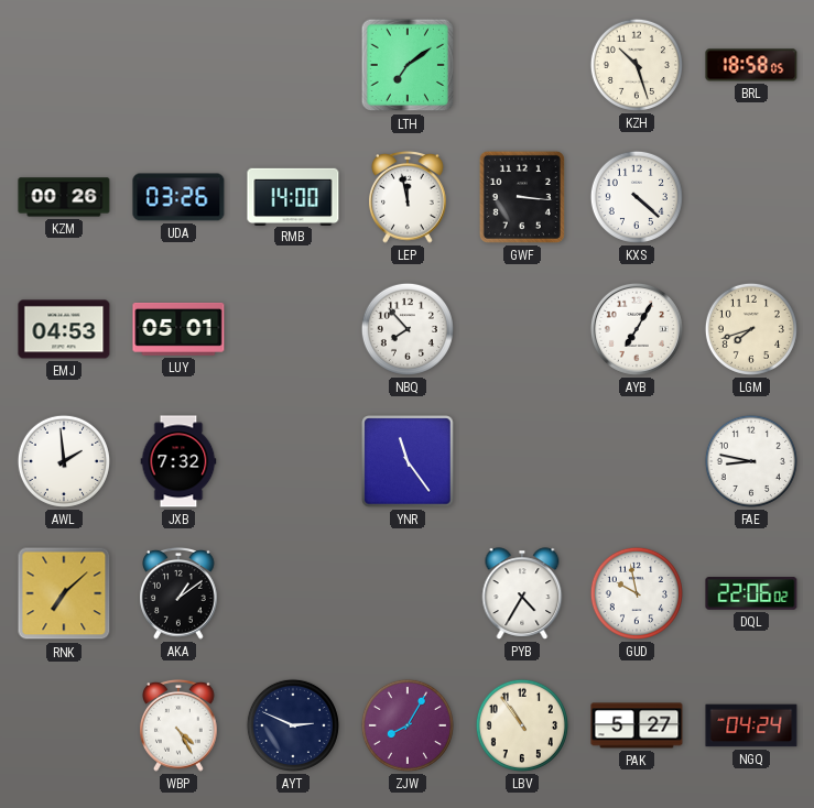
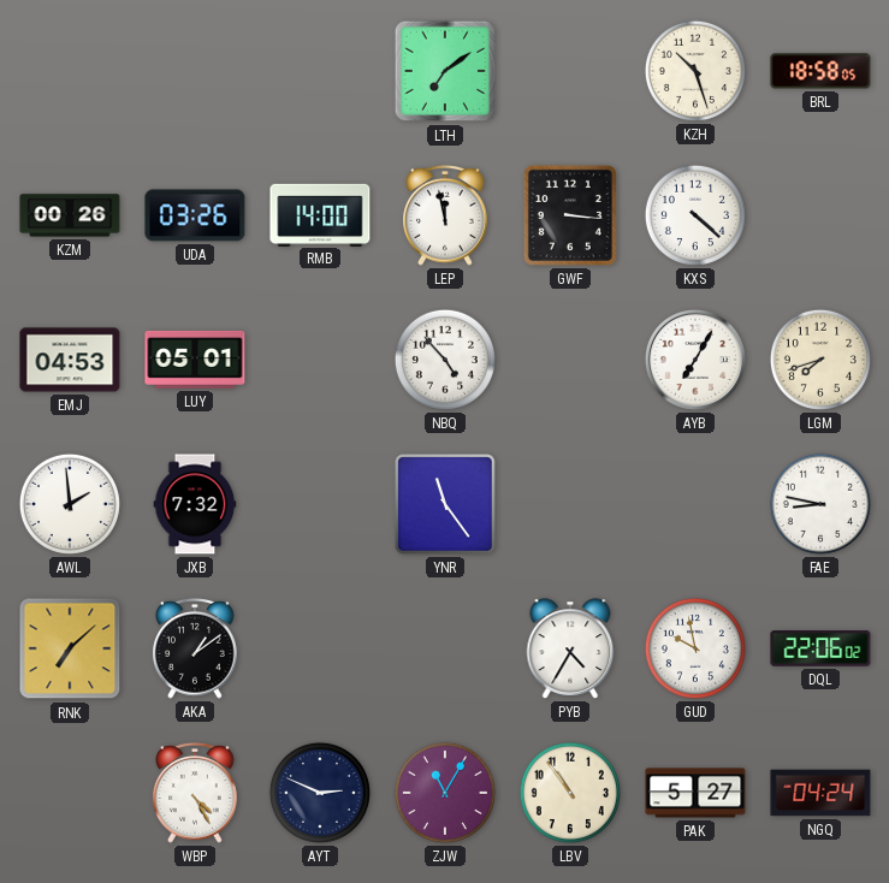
NBQ: 7:53 -> 4:53 (445, 360)
ZJW: 8:05 -> 11:05 (445, 793)
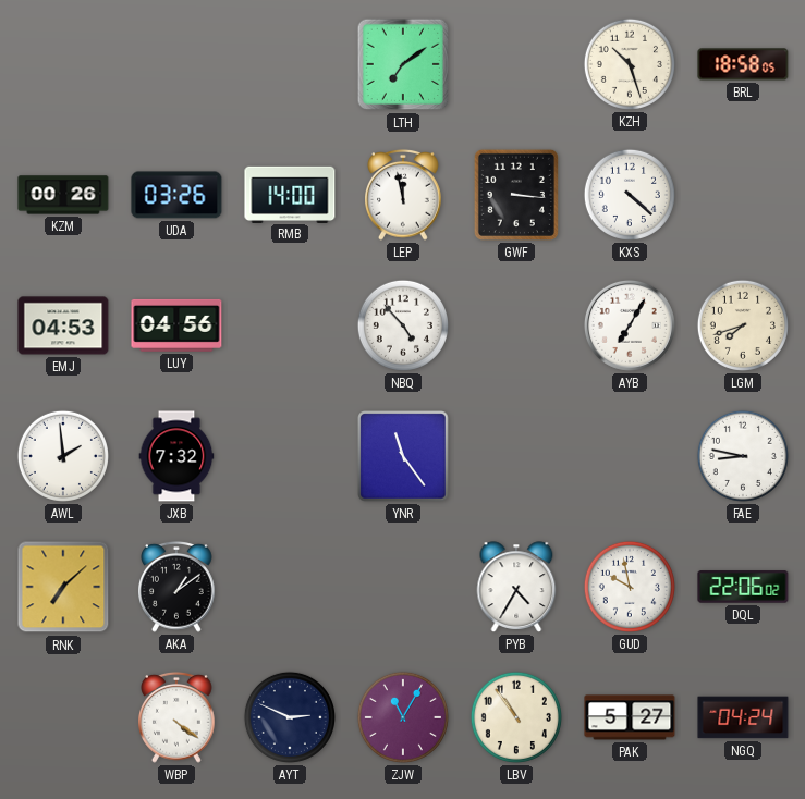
LUY: 05:01 -> 04:56 (176, 325)
WBP: 4:25 -> 4:21 (176, 717)
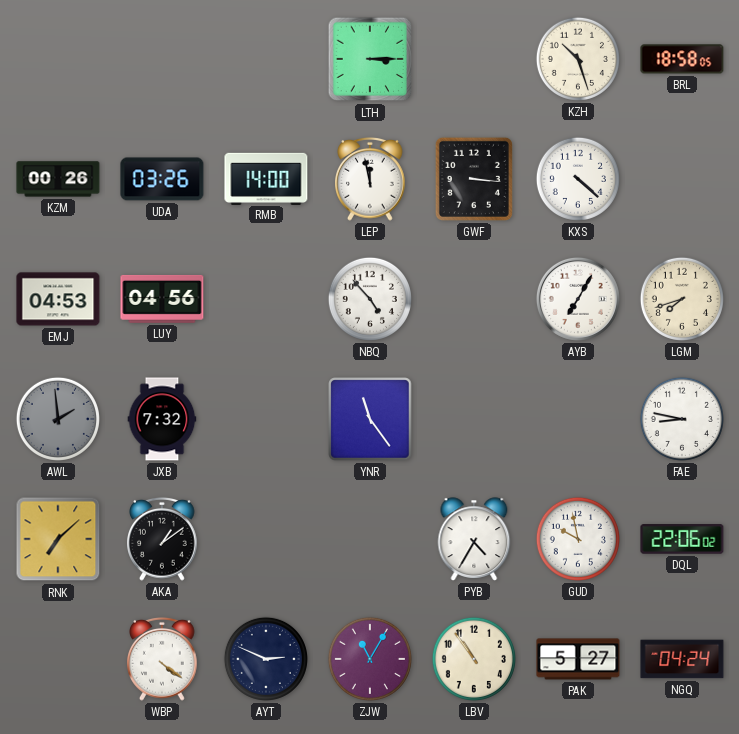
LTH: 7:09 -> 3:15 (370, 59)
AWL dial: white -> grey (58, 419)
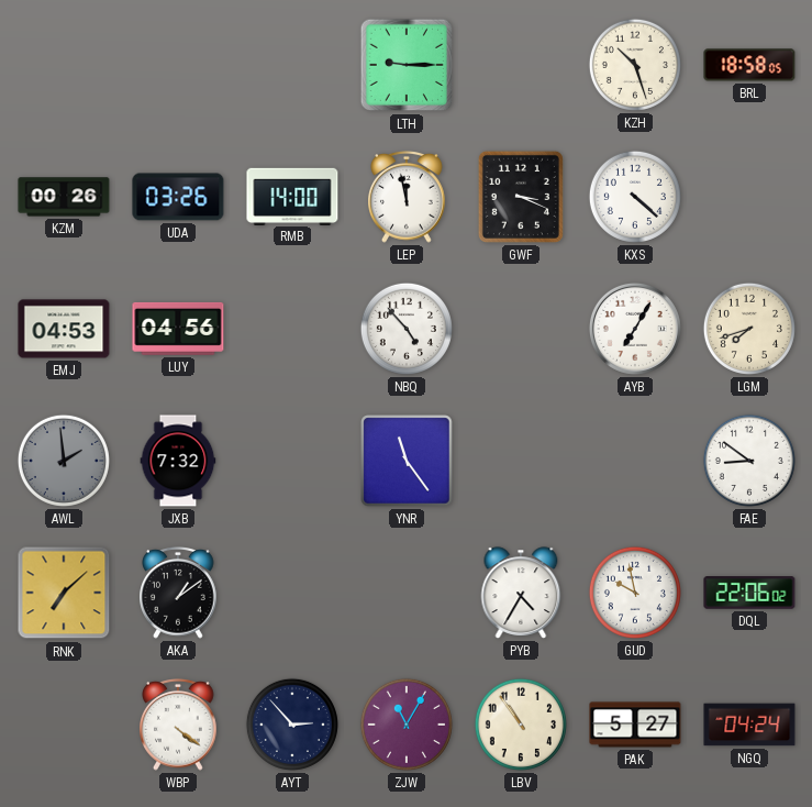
LTH: 3:15 -> 9:15 (407, 65)
GWF: 3:16 -> 3:19 (521, 197)
FAE: 8:47 -> 8:51 (749, 461)
AYT: 2:49 -> 2:53 (292, 725)
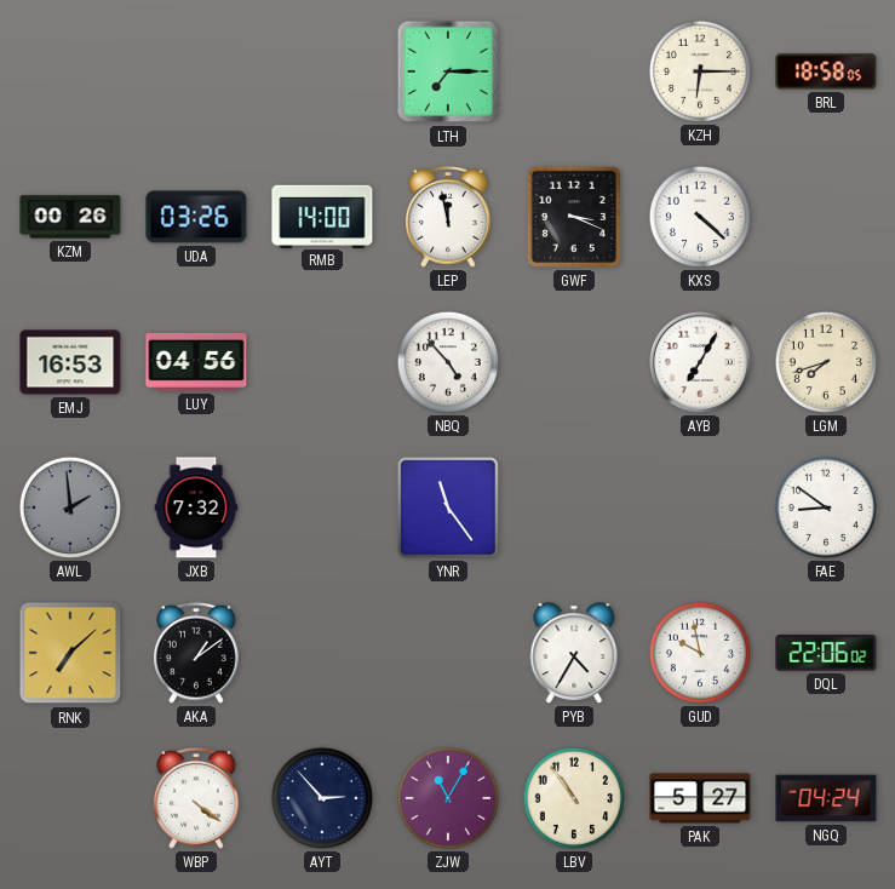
LTH: 9:15 -> 7:15 (448, 71)
KZH: 10:27 -> 6:15 (700, 71)
EMJ: 04:53 -> 16:53 (70, 362)
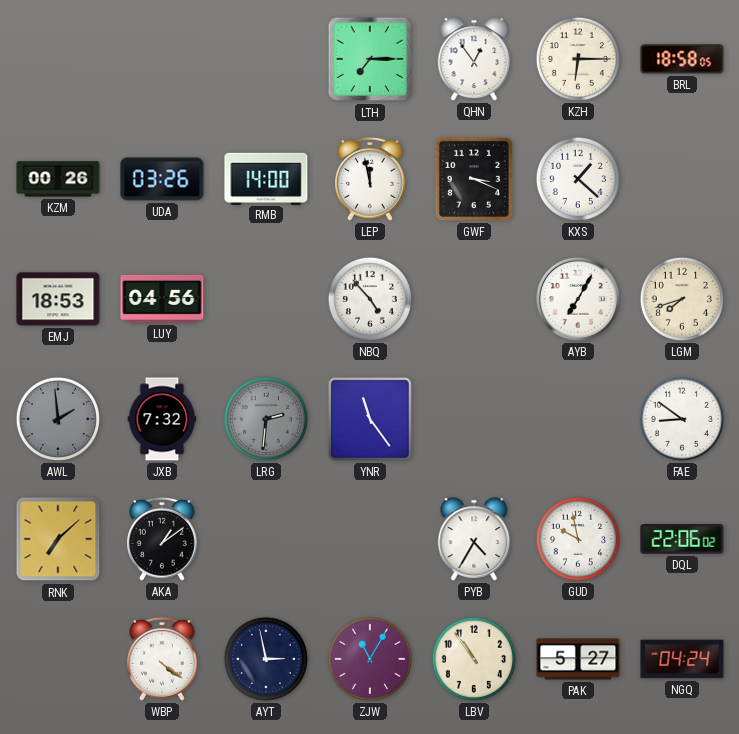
QHN: none -> 12:54 (474, 59)
KXS: 4:22 -> 1:22 (578, 179)
EMJ: 16:53 -> 18:53 (58, 299)
LRG: none -> 2:31 (266, 419)
AYT: 2:53 -> 2:58 (266, 659)
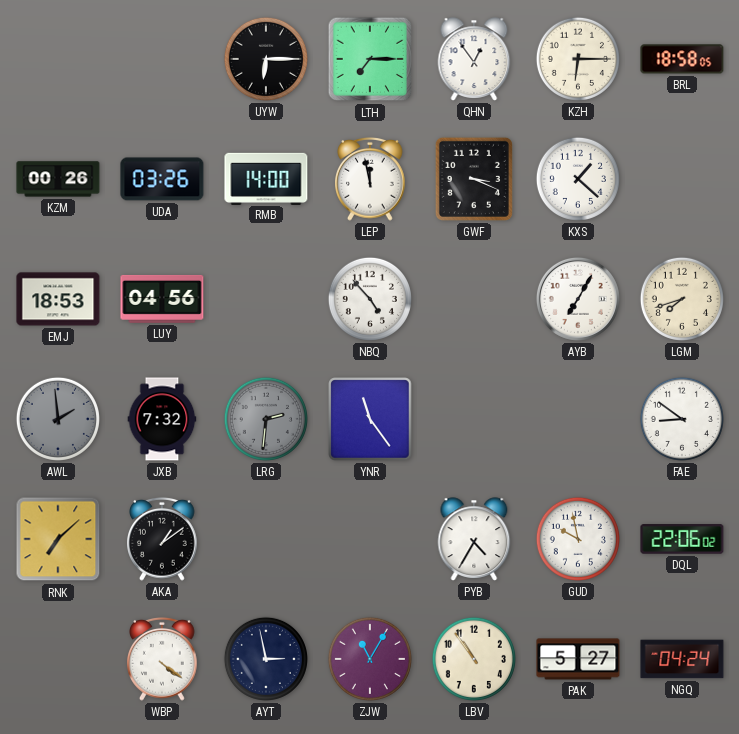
UYW: none -> 6:15 (266, 59)
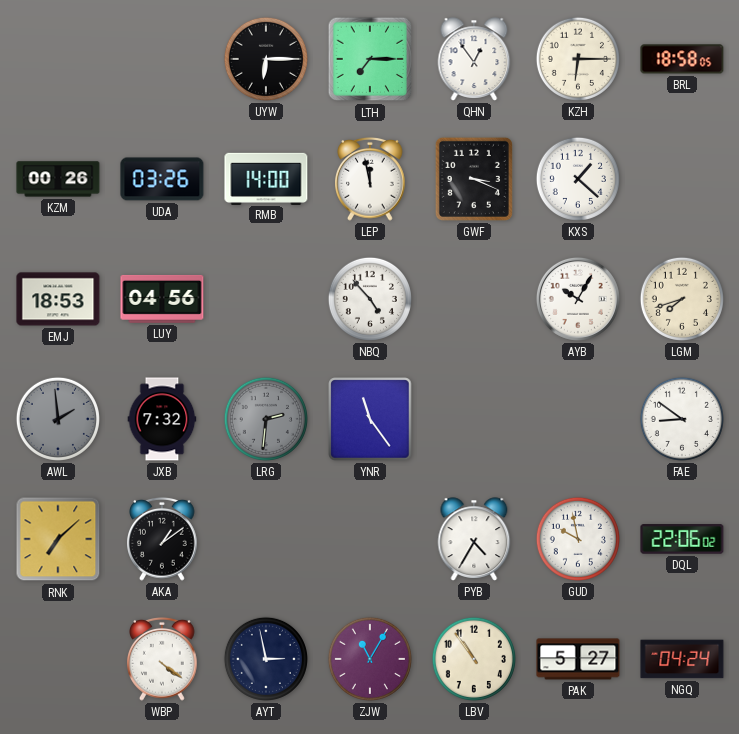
AYB: 7:05 -> 10:05 (578, 299)
